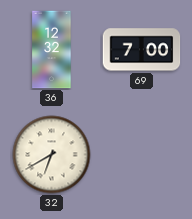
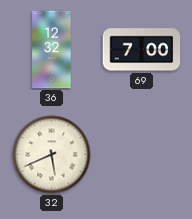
32: 6:40 -> 5:41 (52, 155)
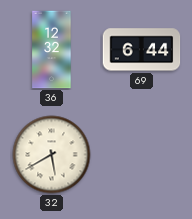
69: 7:00 -> 6:44 (142, 50)
32: 5:41 -> 5:40 (52, 155)
